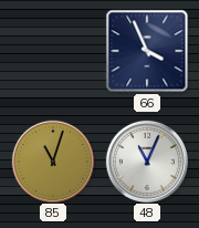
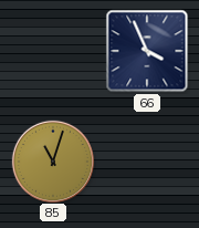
48: 11:04 -> none (146, 160)
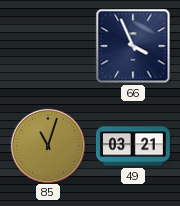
49: none -> 03:21 (133, 146)
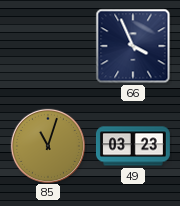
49: 03:21 -> 03:23 (133, 146)
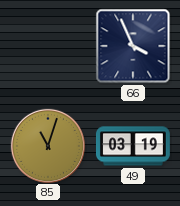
49: 03:23 -> 03:19 (133, 146)
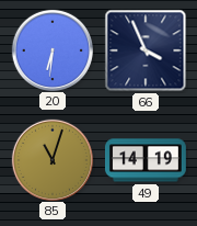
20: none -> 6:31 (51, 49)
49: 03:19 -> 14:19 (146, 160)
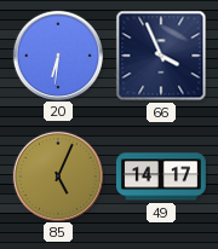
85: 11:03 -> 5:04 (57, 175)
49: 14:19 -> 14:17 (161, 176)
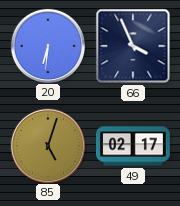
85: 5:04 -> 5:03 (47, 145)
49: 14:17 -> 02:17 (133, 146)
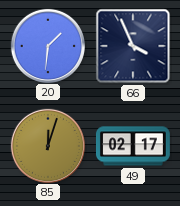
20: 6:31 -> 1:31 (47, 45)
85: 5:03 -> 12:03 (47, 145)
